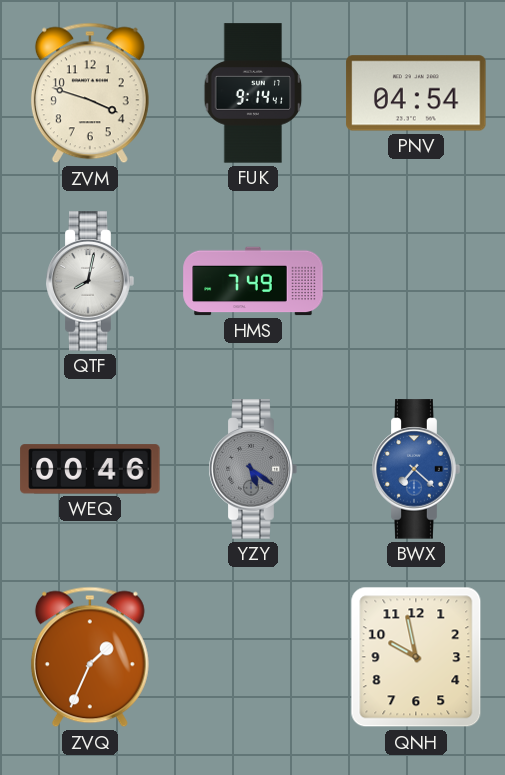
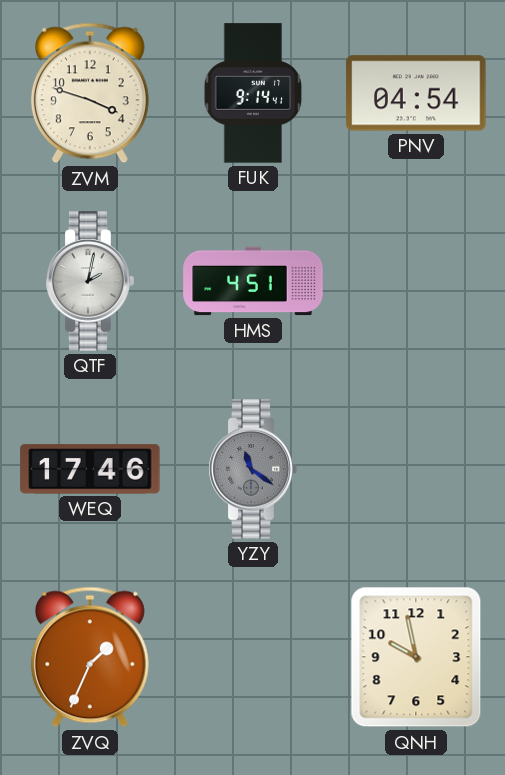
QTF: 8:02 -> 2:02 (90, 281)
HMS: 7:49 -> 4:51 (253, 281)
WEQ: 00:46 -> 17:46 (90, 469)
YZY: 5:21 -> 11:21 (253, 469)
BWX: 7:22 -> none (416, 469)
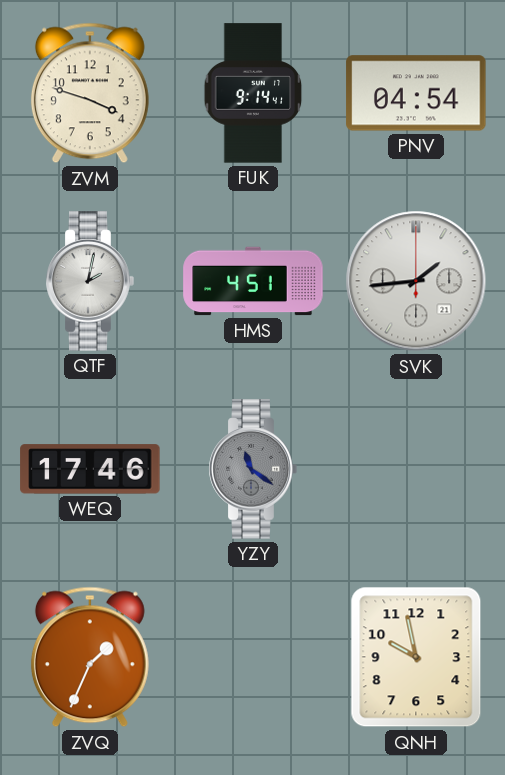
SVK: none -> 1:44 (416, 281)
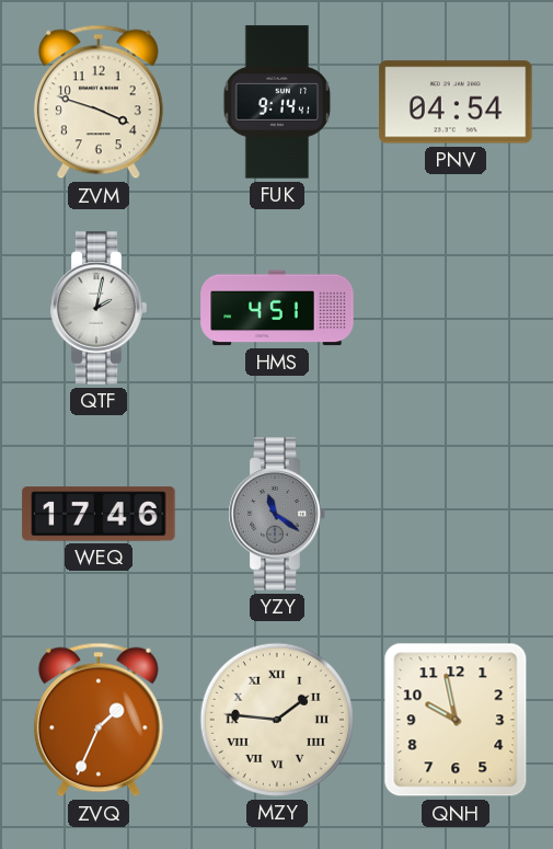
SVK: 1:44 -> none (416, 281)
MZY: none -> 1:46 (277, 720)
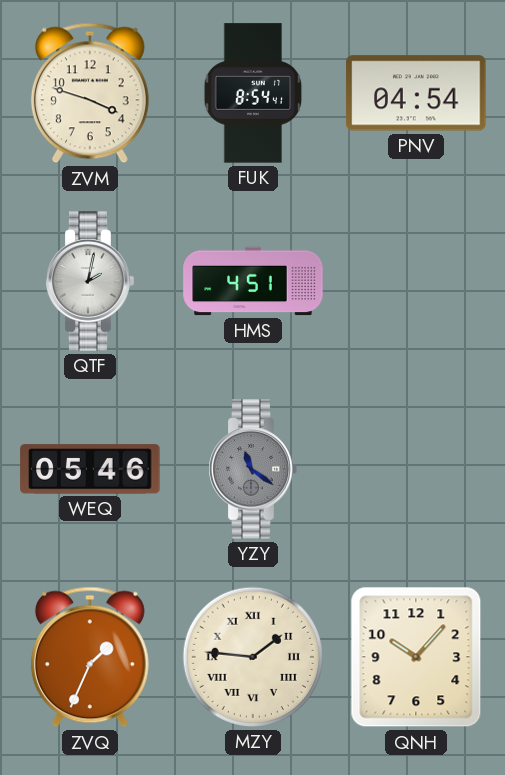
FUK: 9:14 -> 8:54 (253, 93)
WEQ: 17:46 -> 05:46 (90, 469)
QNH: 9:58 -> 10:07 (416, 657)
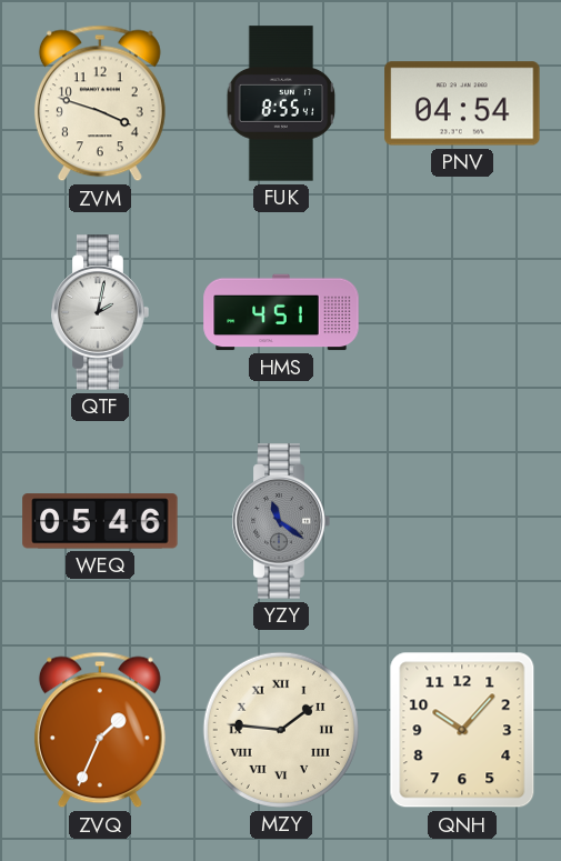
FUK: 8:54 -> 8:55 (281, 103)
